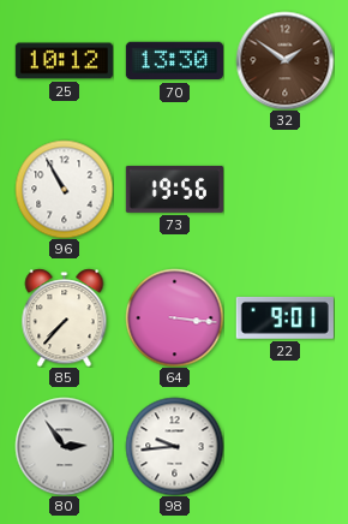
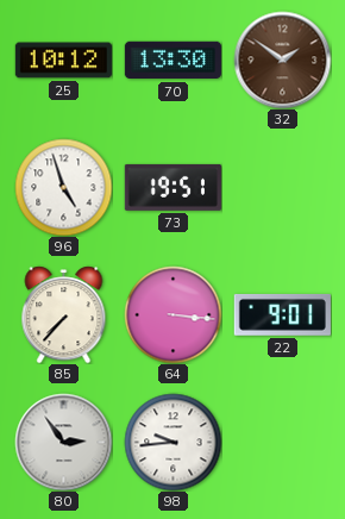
96: 10:55 -> 4:57 (63, 187)
73: 19:56 -> 19:51 (172, 187)
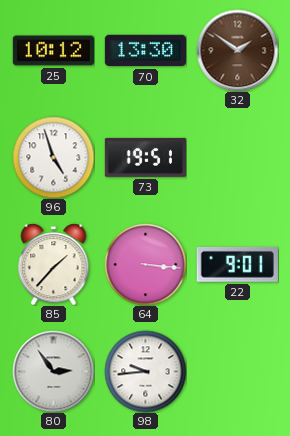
85: 7:37 -> 1:37 (54, 264)
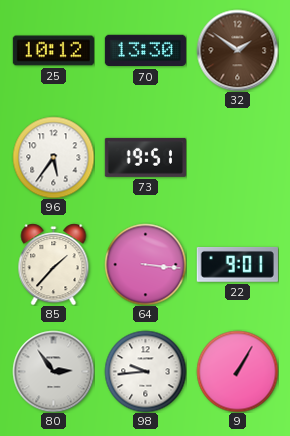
96: 4:57 -> 5:36 (53, 157)
9: none -> 1:05 (237, 371)
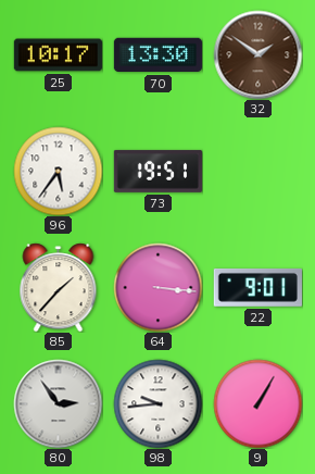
25: 10:12 -> 10:17 (58, 55)
